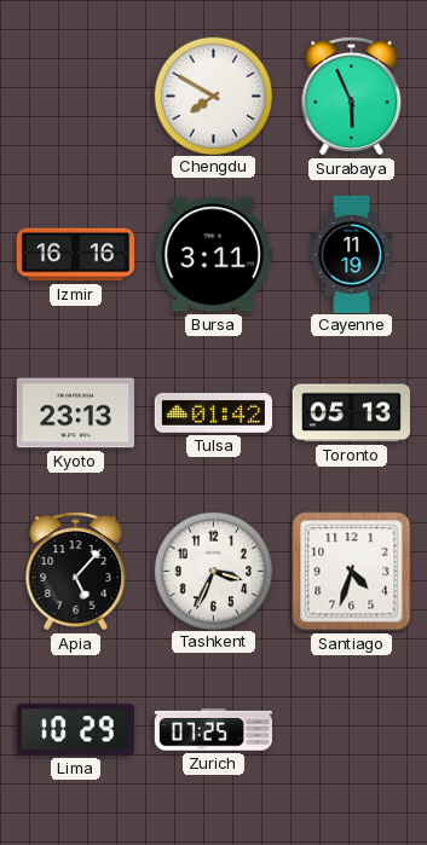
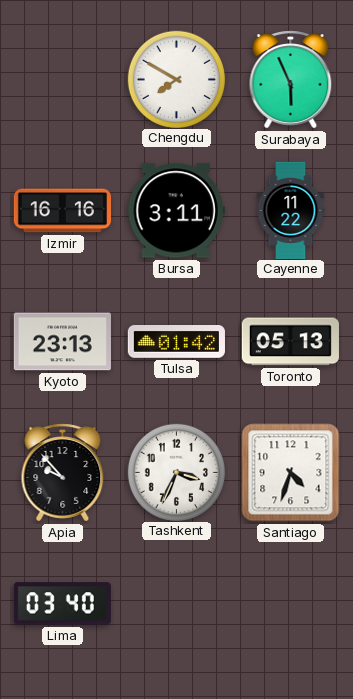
Cayenne: 11:19 -> 11:22 (291, 210)
Apia: 5:07 -> 9:53 (63, 473)
Lima: 10:29 -> 03:40 (62, 604)
Zurich: 07:25 -> none (213, 730)
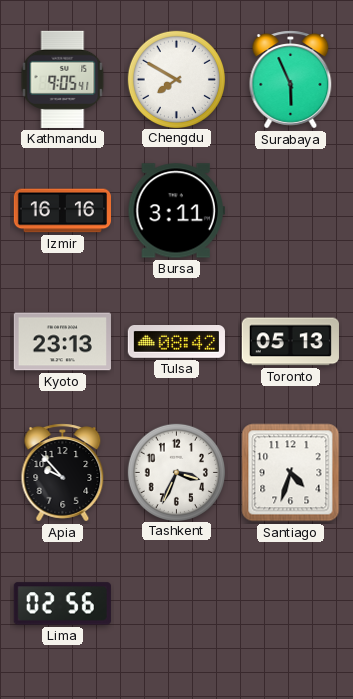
Kathmandu: none -> 9:05 (63, 79)
Cayenne: 11:22 -> none (291, 210)
Tulsa: 01:42 -> 08:42 (176, 342)
Lima: 03:40 -> 02:56 (62, 604)
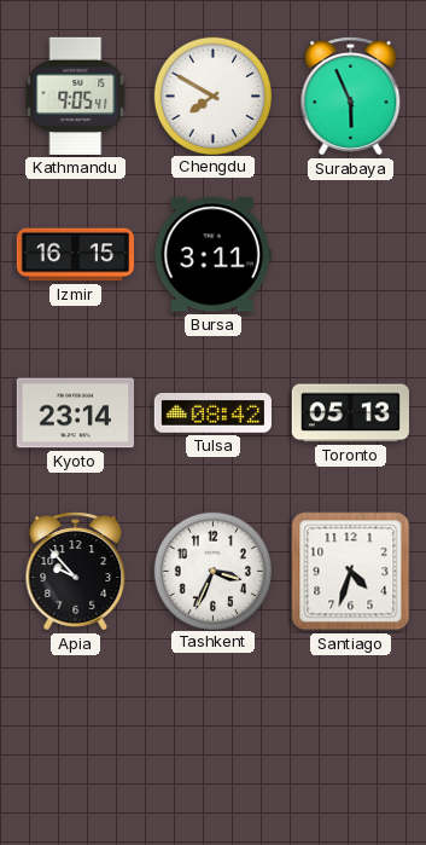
Izmir: 16:16 -> 16:15 (75, 255)
Kyoto: 23:13 -> 23:14 (75, 413)
Lima: 02:56 -> none (62, 604)
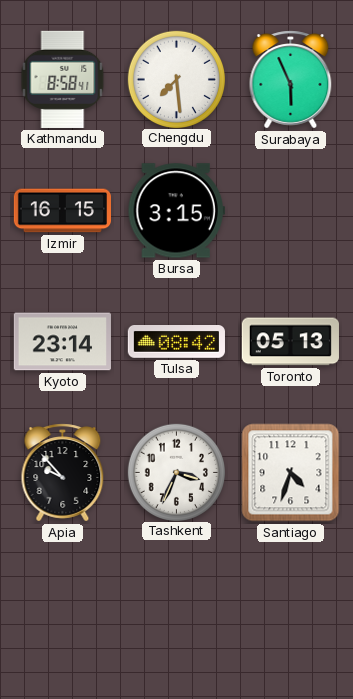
Kathmandu: 9:05 -> 8:58 (63, 79)
Chengdu: 7:50 -> 7:29 (176, 79)
Bursa: 3:11 -> 3:15 (176, 211)
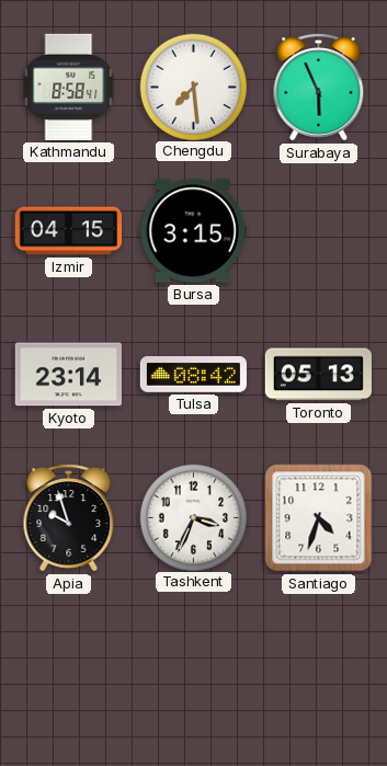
Izmir: 16:15 -> 04:15 (68, 231)
Apia: 9:53 -> 9:57 (69, 518)
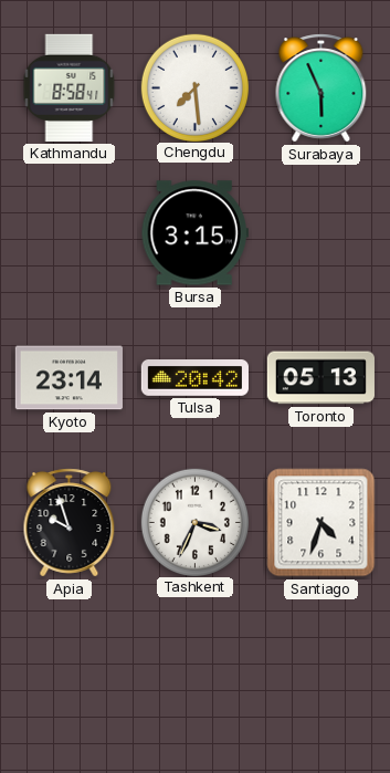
Izmir: 04:15 -> none (68, 231)
Tulsa: 08:42 -> 20:42 (194, 378)
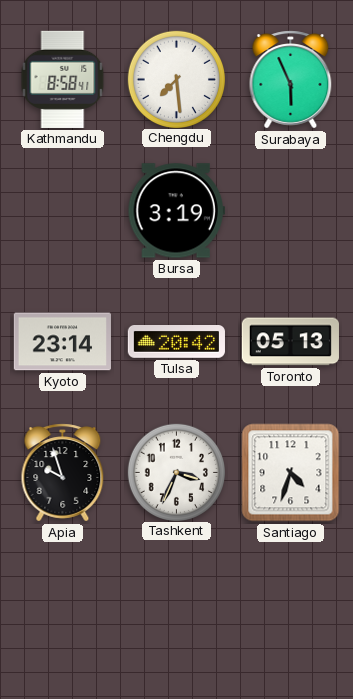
Bursa: 3:15 -> 3:19 (176, 211)
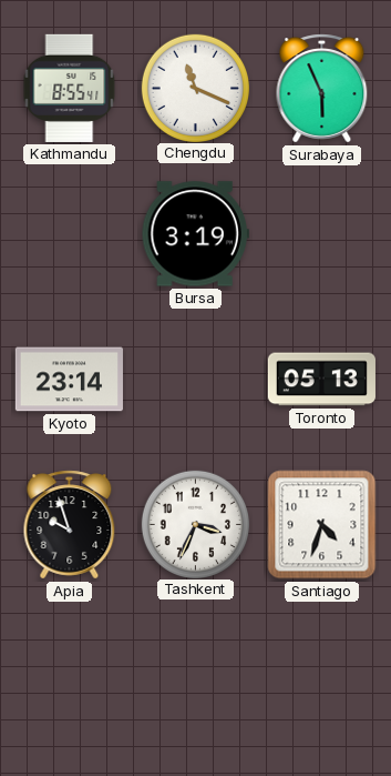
Kathmandu: 8:58 -> 8:55 (70, 88)
Chengdu: 7:29 -> 11:19 (195, 88)
Tulsa: 20:42 -> none (176, 342)
